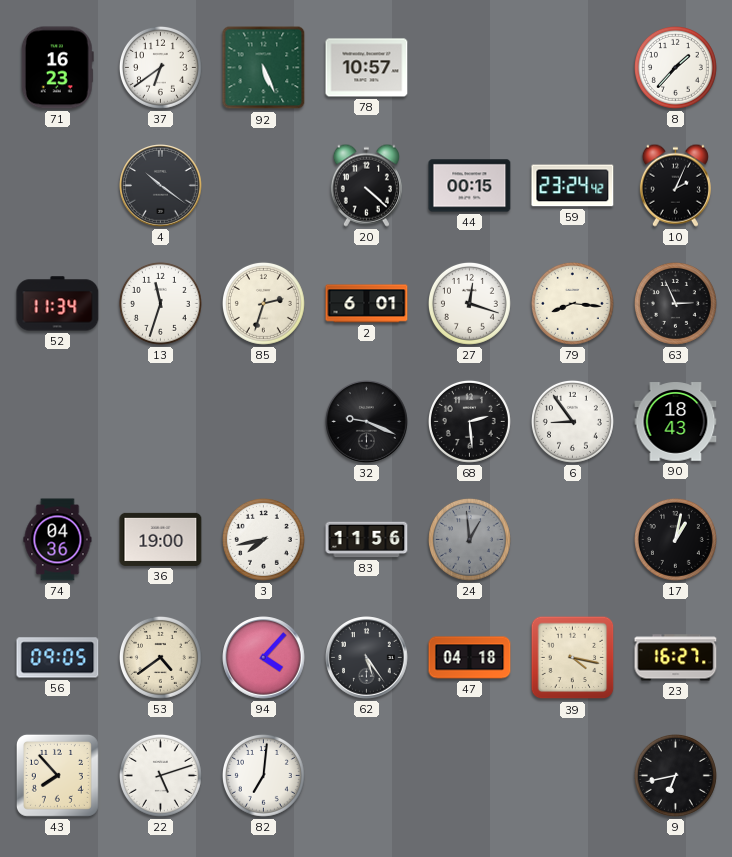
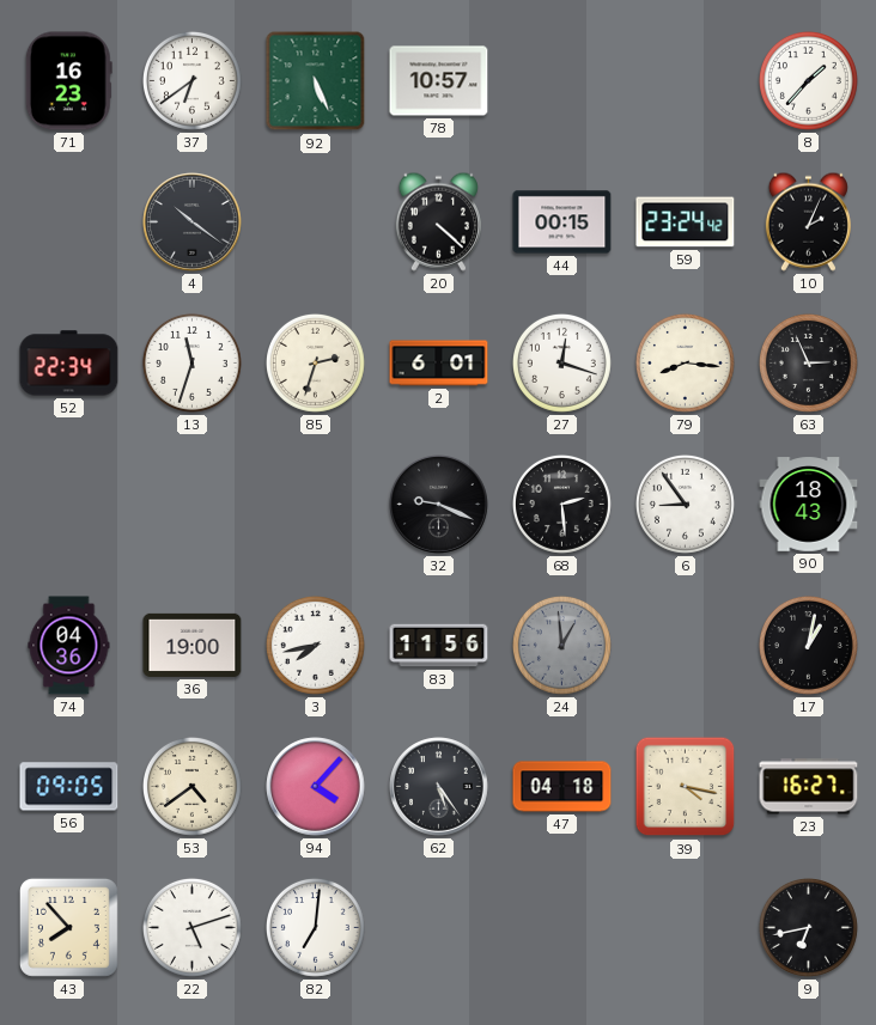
52: 11:34 -> 22:34 (69, 364)
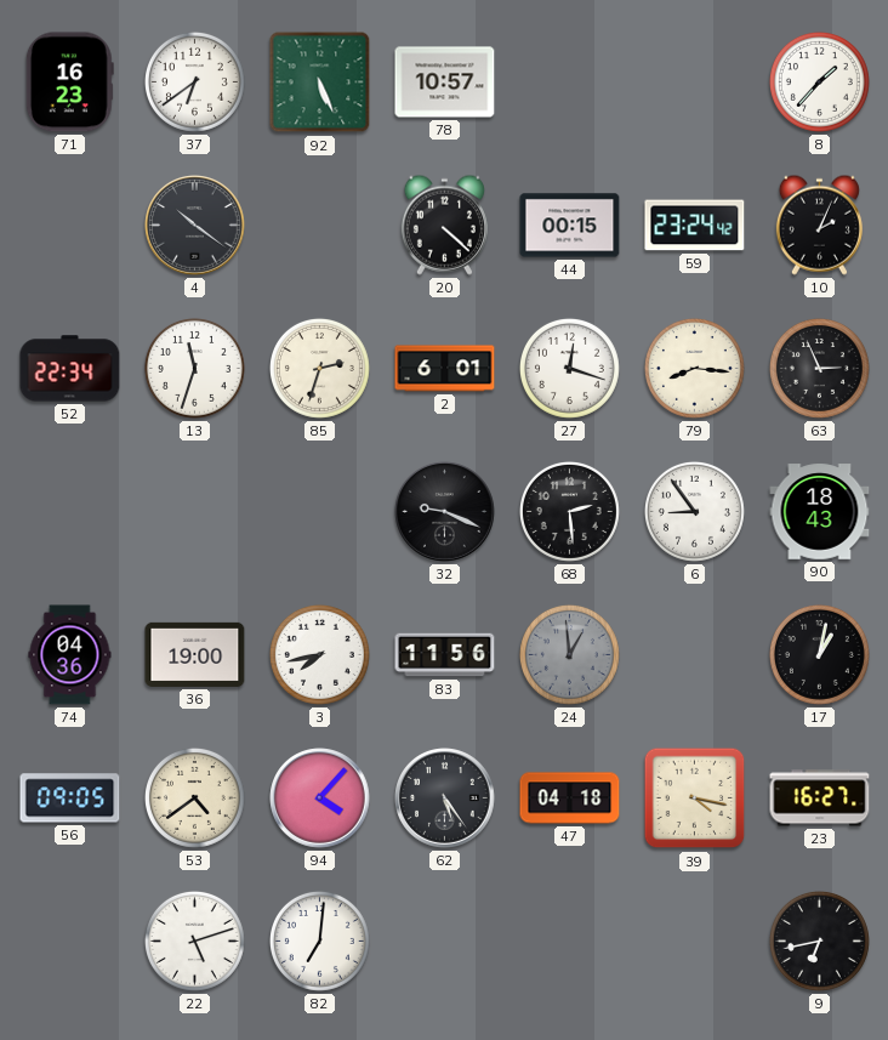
43: 7:53 -> none (68, 927)
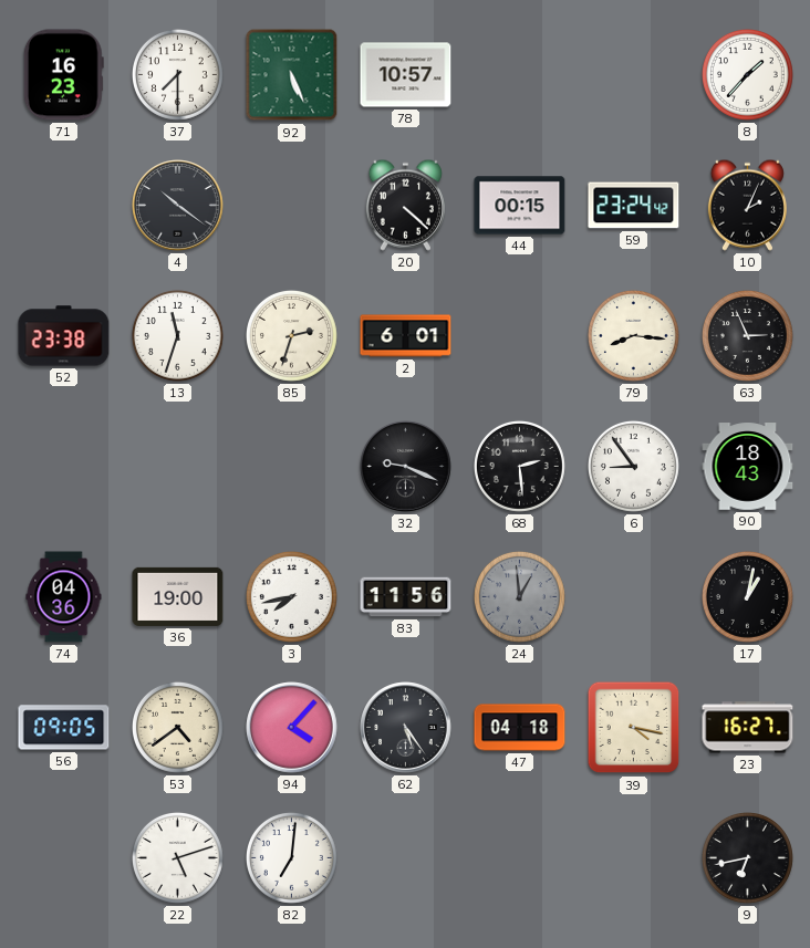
37: 6:39 -> 7:30 (177, 74)
52: 22:34 -> 23:38 (64, 336)
27: 12:18 -> none (569, 368)
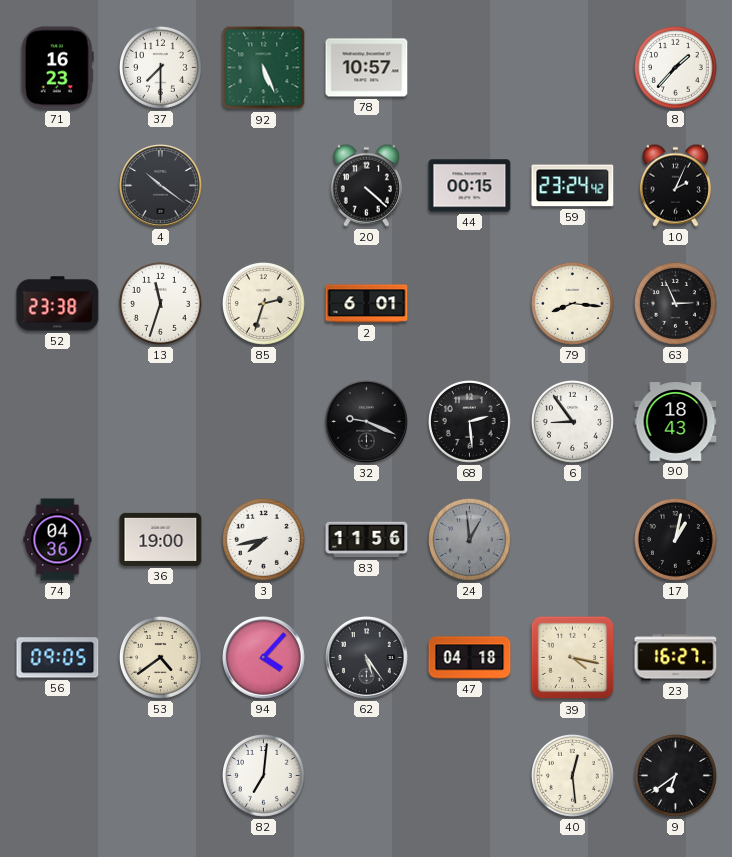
22: 5:12 -> none (177, 857)
40: none -> 12:29 (572, 775)
9: 6:43 -> 6:39 (675, 775)
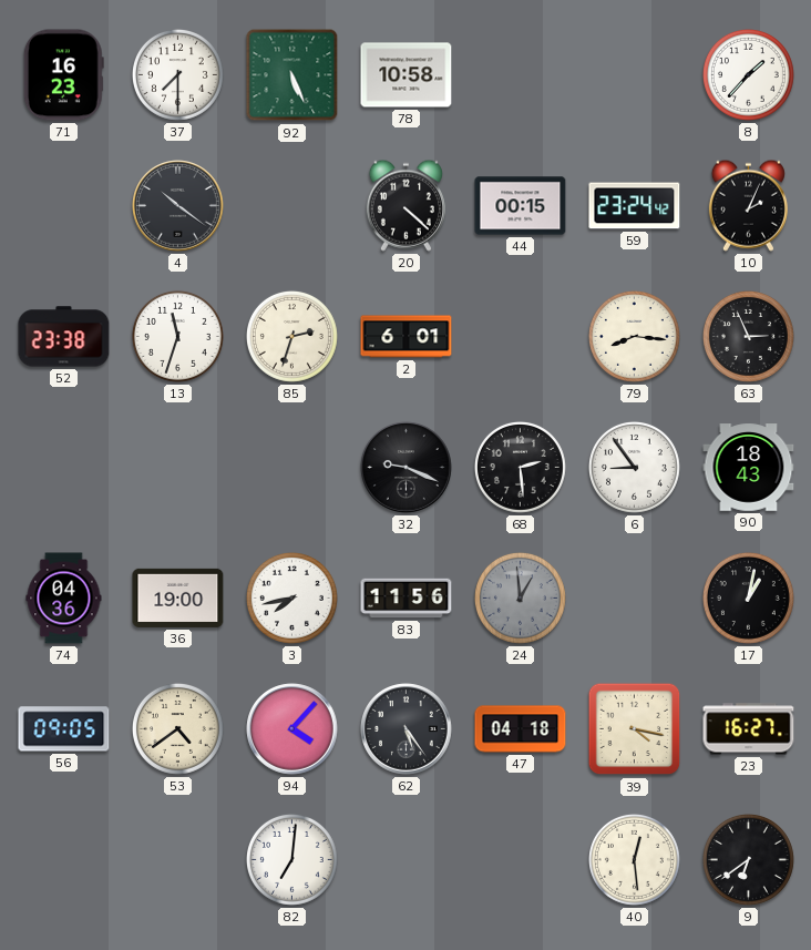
78: 10:57 -> 10:58 (407, 75)
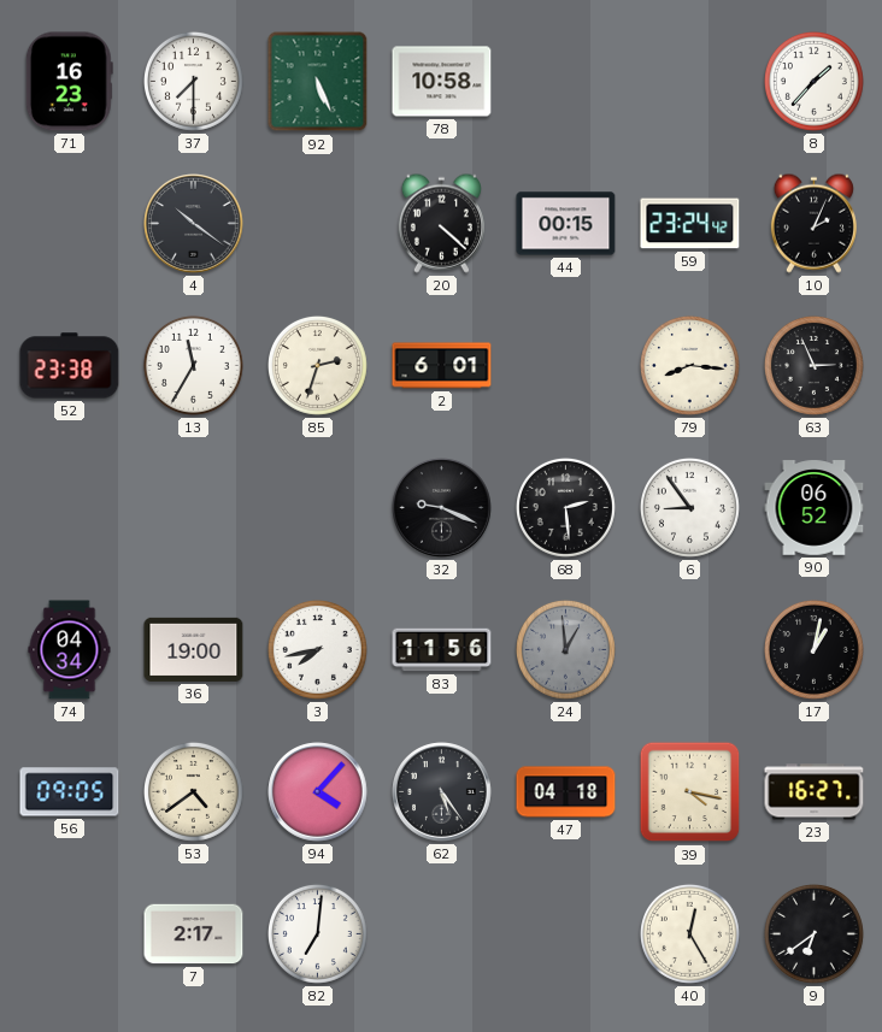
13: 11:33 -> 11:35 (193, 365)
90: 18:43 -> 06:52 (815, 508)
74: 04:36 -> 04:34 (70, 650)
7: none -> 2:17 (194, 934)
40: 12:29 -> 12:25 (689, 933)
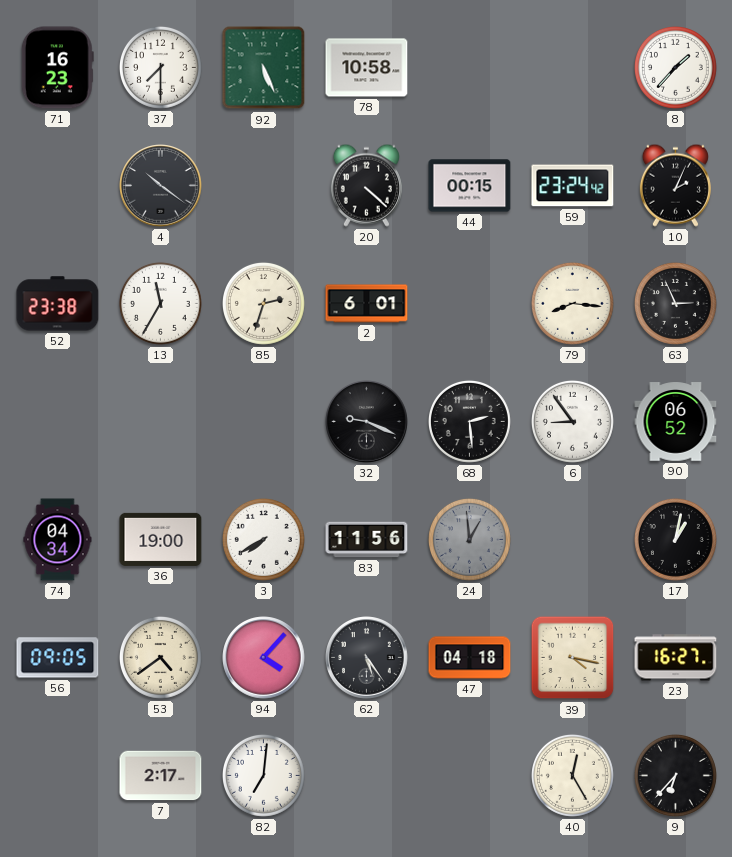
3: 7:43 -> 7:40 (263, 539)
9: 6:39 -> 6:37 (675, 775)
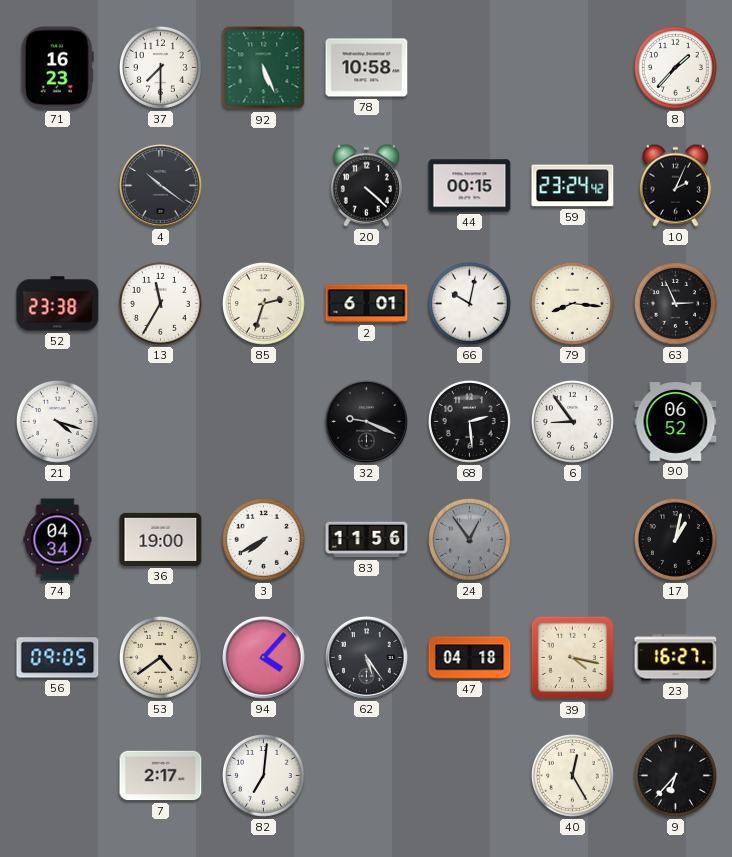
66: none -> 10:02 (469, 303)
21: none -> 4:18 (57, 421)
24: 12:59 -> 12:54 (469, 539)
